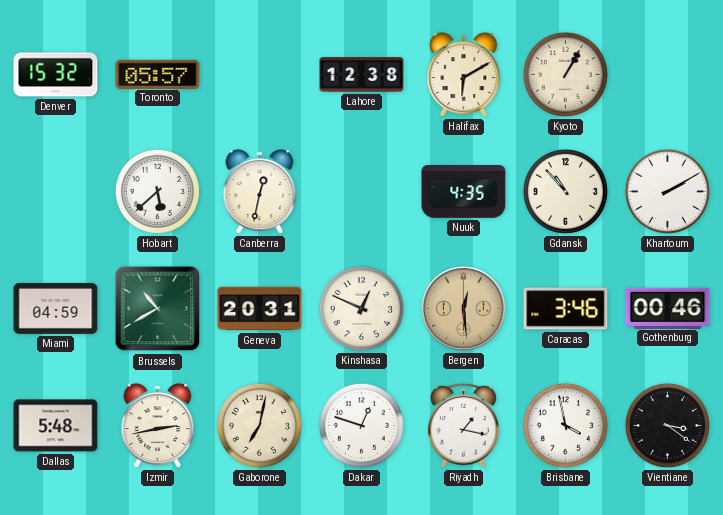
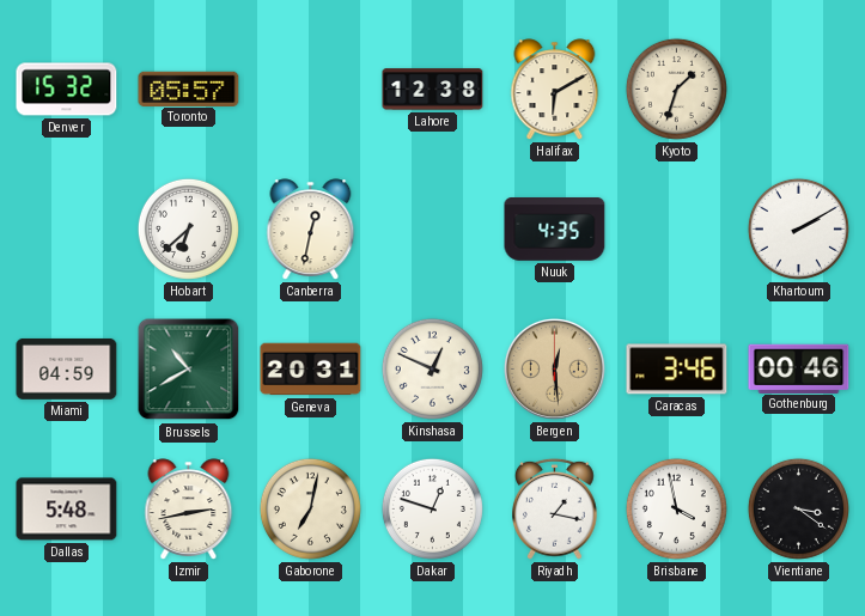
Kyoto: 1:05 -> 1:33 (676, 89)
Hobart: 5:38 -> 6:38 (188, 228)
Gdansk: 10:53 -> none (565, 191)
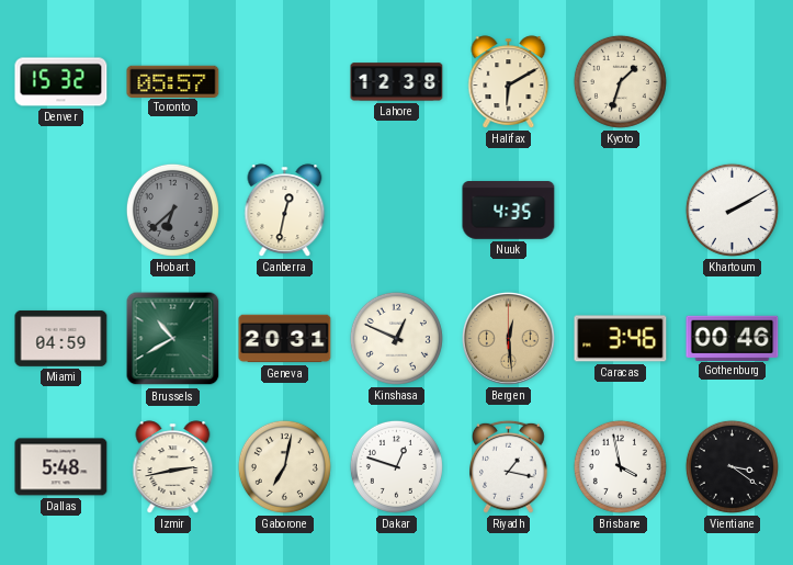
Hobart dial: white -> grey (172, 210)
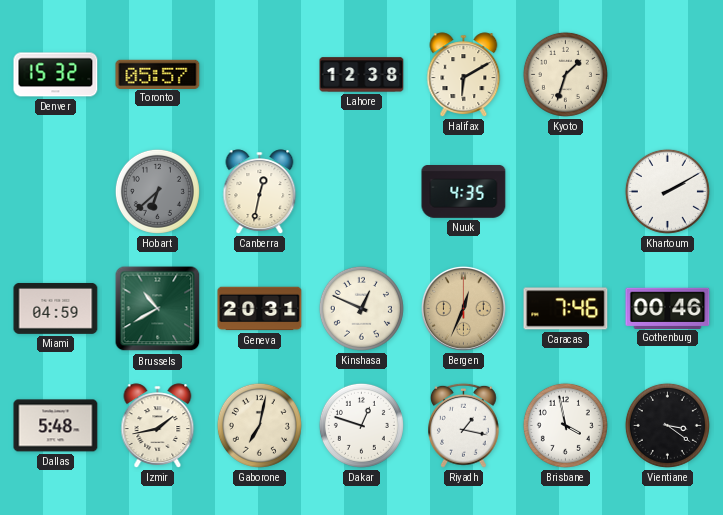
Bergen: 12:29 -> 12:34 (463, 308)
Caracas: 3:46 -> 7:46 (566, 309)
Izmir: 2:43 -> 1:43 (158, 426)
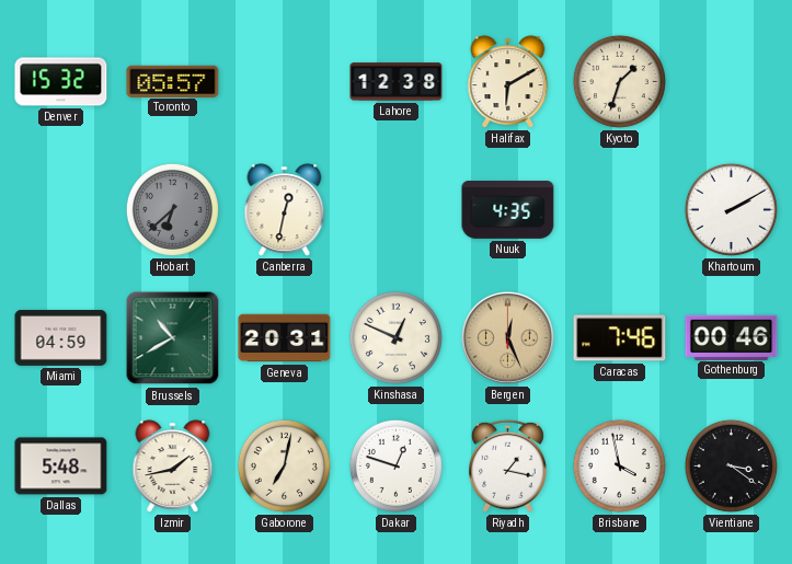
Bergen: 12:34 -> 12:26 (507, 337)
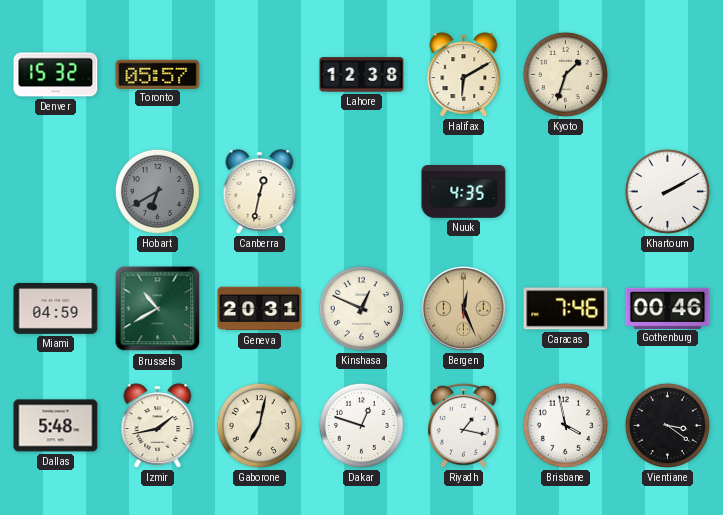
Hobart: 6:38 -> 6:40 (157, 191)
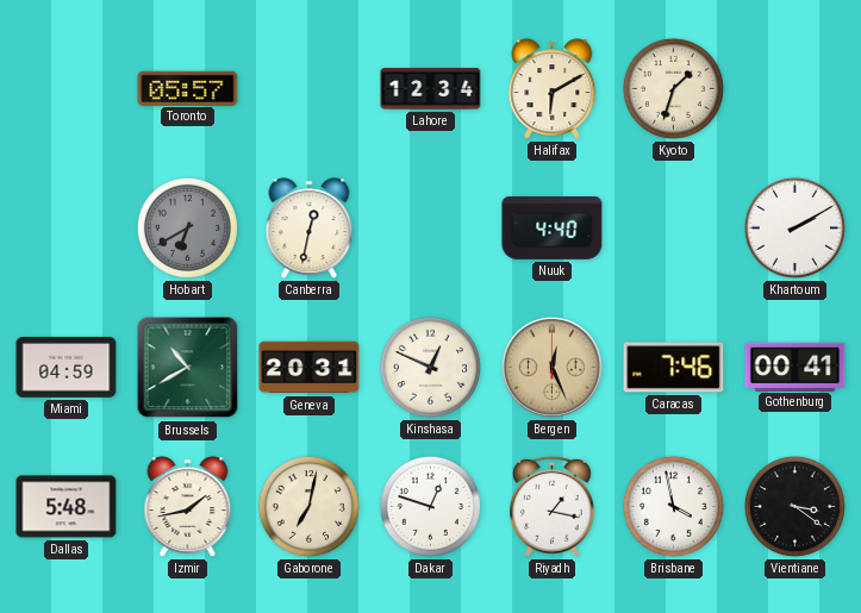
Denver: 15:32 -> none (56, 75)
Lahore: 12:38 -> 12:34 (431, 89)
Nuuk: 4:35 -> 4:40 (553, 229)
Gothenburg: 00:46 -> 00:41 (796, 367)
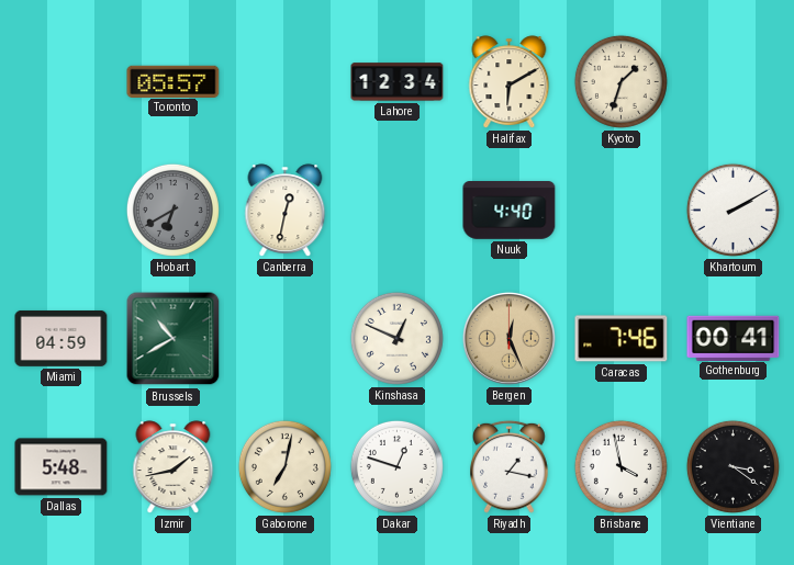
Geneva: 20:31 -> none (310, 368)
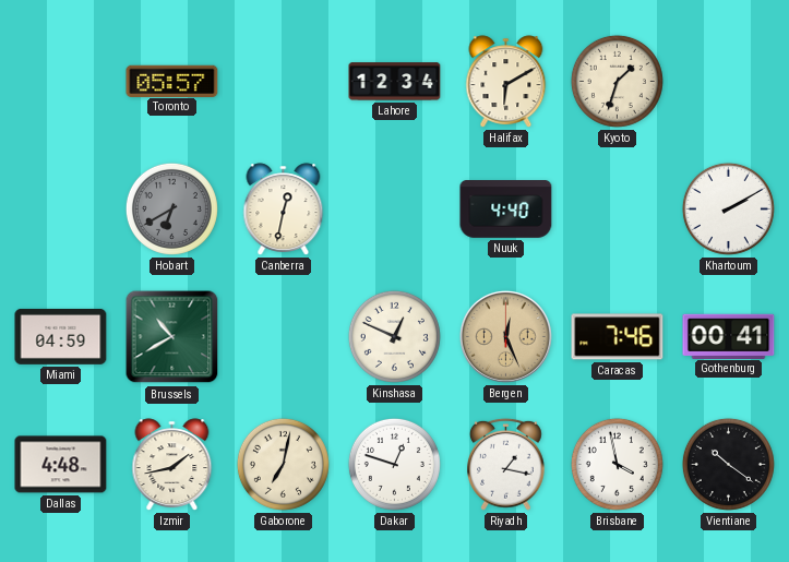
Dallas: 5:48 -> 4:48 (61, 465)
Vientiane: 3:21 -> 10:21 (728, 464)
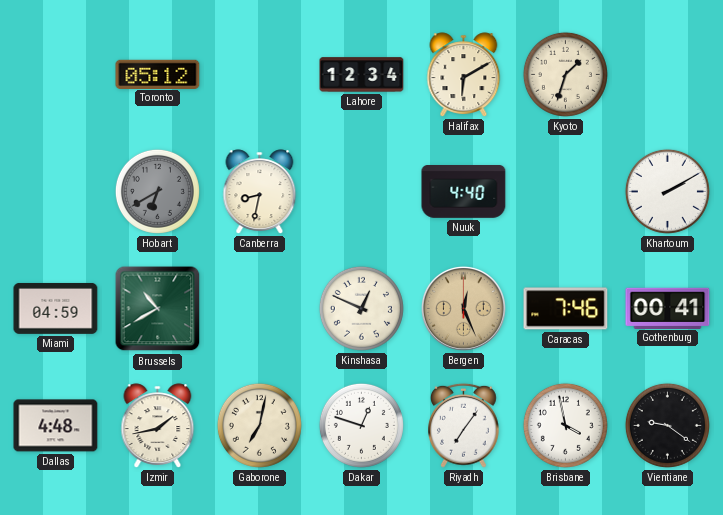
Toronto: 05:57 -> 05:12 (158, 74)
Canberra: 12:32 -> 8:32 (260, 192)
Riyadh: 1:17 -> 7:06 (464, 425)
Vientiane: 10:21 -> 9:21 (667, 425)
